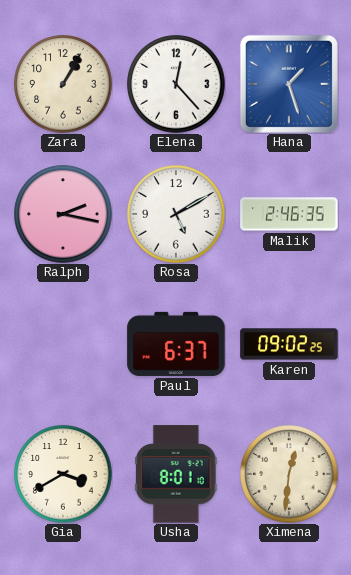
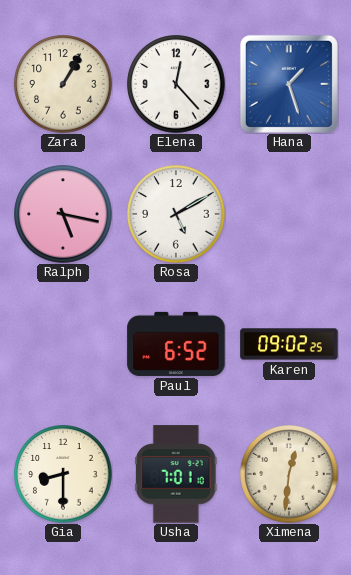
Ralph: 2:17 -> 5:17 (63, 214)
Malik: 2:46 -> none (289, 214)
Paul: 6:37 -> 6:52 (176, 344)
Gia: 3:40 -> 8:30 (63, 474)
Usha: 8:01 -> 7:01 (176, 474)
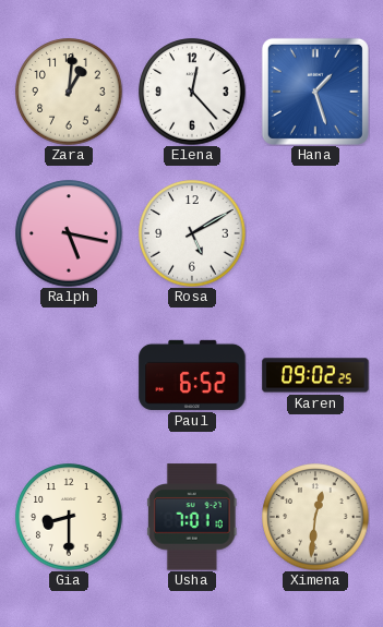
Zara: 1:05 -> 1:01 (69, 92)
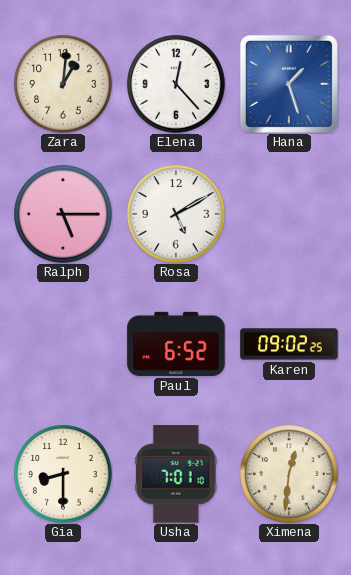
Ralph: 5:17 -> 5:15 (63, 214)
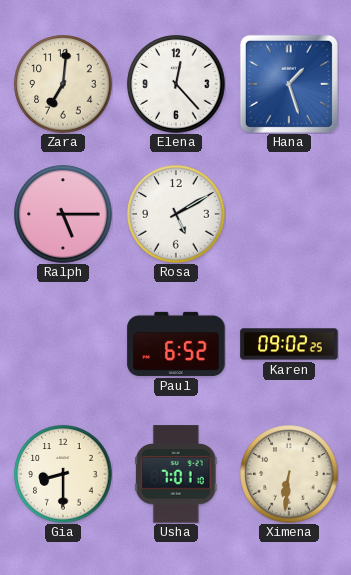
Zara: 1:01 -> 7:01 (63, 84)
Ximena: 12:31 -> 6:31 (289, 474)
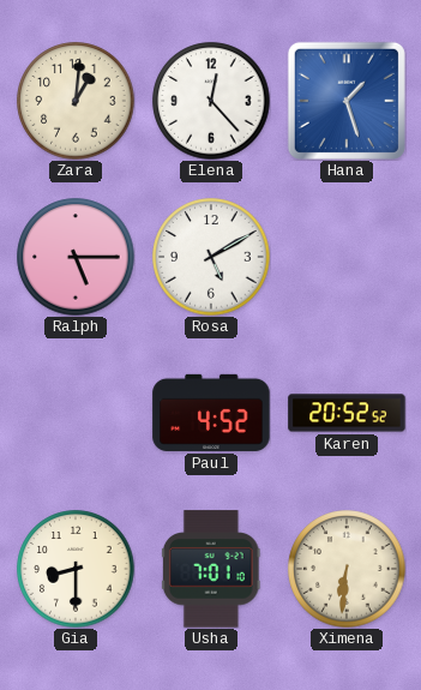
Zara: 7:01 -> 1:01 (76, 101)
Paul: 6:52 -> 4:52 (211, 413)
Karen: 09:02 -> 20:52 (347, 413)
